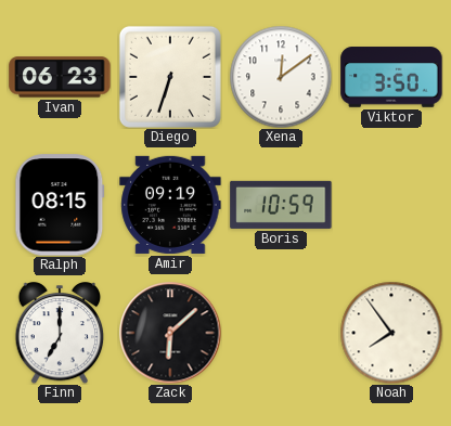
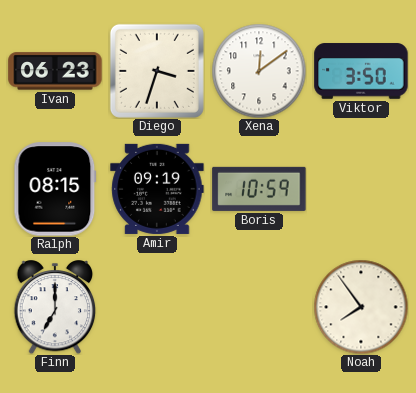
Diego: 6:33 -> 3:33 (157, 71)
Zack: 6:08 -> none (170, 333)
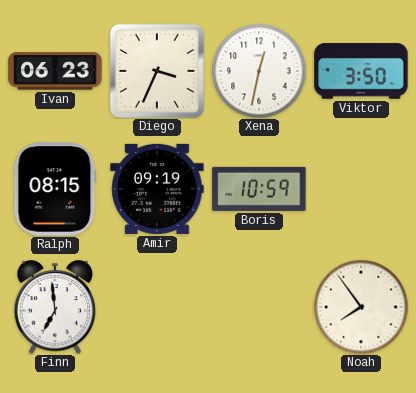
Diego: 3:33 -> 3:34 (157, 71)
Xena: 12:09 -> 12:32 (259, 71)
Finn: 7:00 -> 6:59 (55, 308)
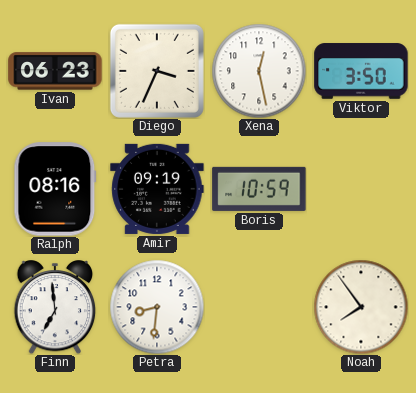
Xena: 12:32 -> 12:28 (259, 71)
Ralph: 08:15 -> 08:16 (55, 189)
Petra: none -> 8:31 (157, 307)
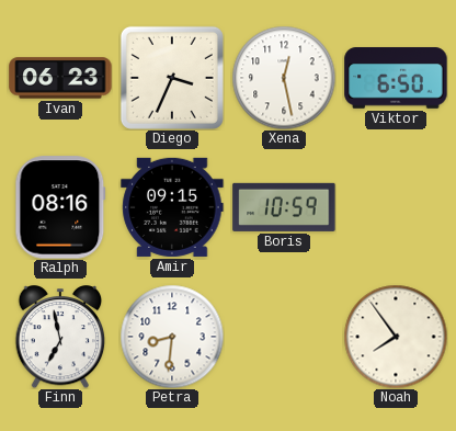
Viktor: 3:50 -> 6:50 (396, 78)
Amir: 09:19 -> 09:15 (172, 207)
Finn: 6:59 -> 6:58 (60, 338)
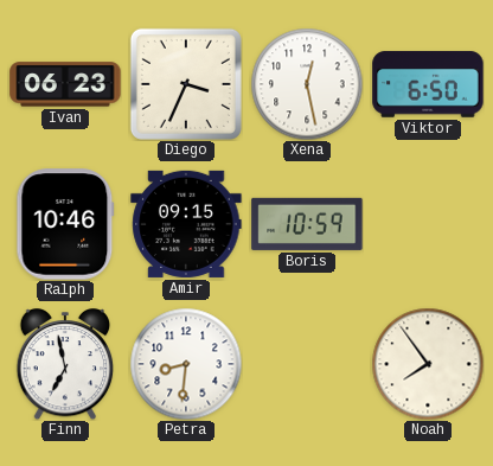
Ralph: 08:16 -> 10:46 (65, 224)
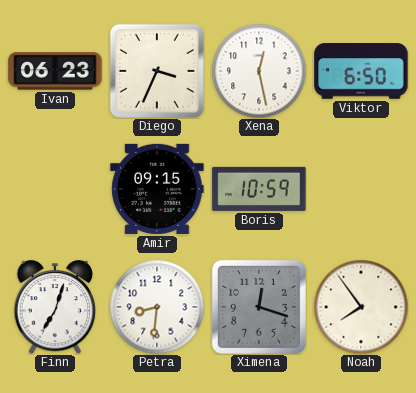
Ralph: 10:46 -> none (65, 224)
Finn: 6:58 -> 7:03 (55, 308)
Ximena: none -> 12:18 (259, 307)
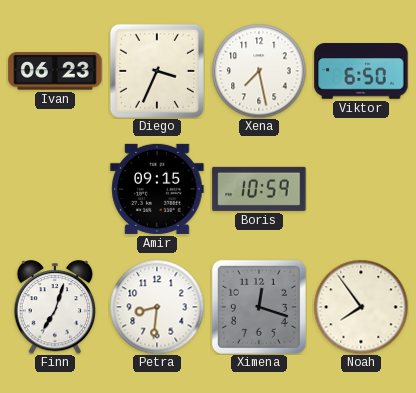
Xena: 12:28 -> 7:28 (259, 71)
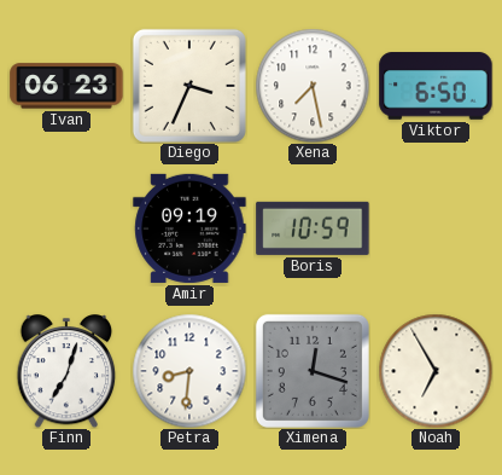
Amir: 09:15 -> 09:19 (189, 228)
Noah: 7:54 -> 6:55 (436, 371)
